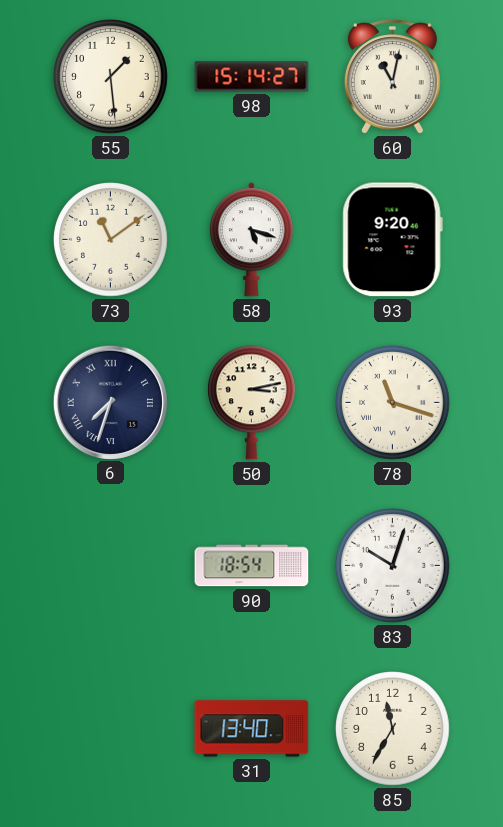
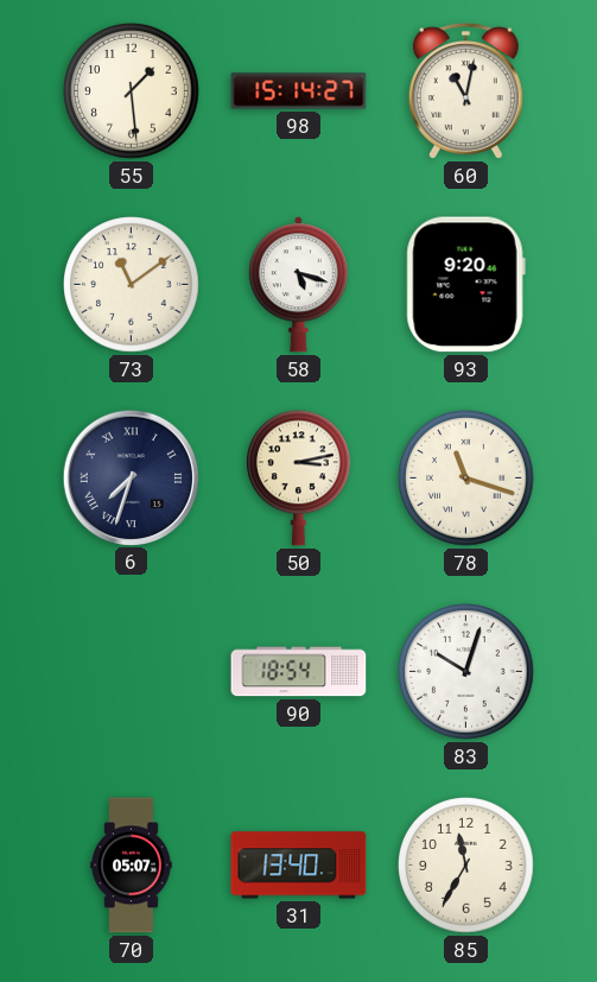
70: none -> 05:07 (132, 866)
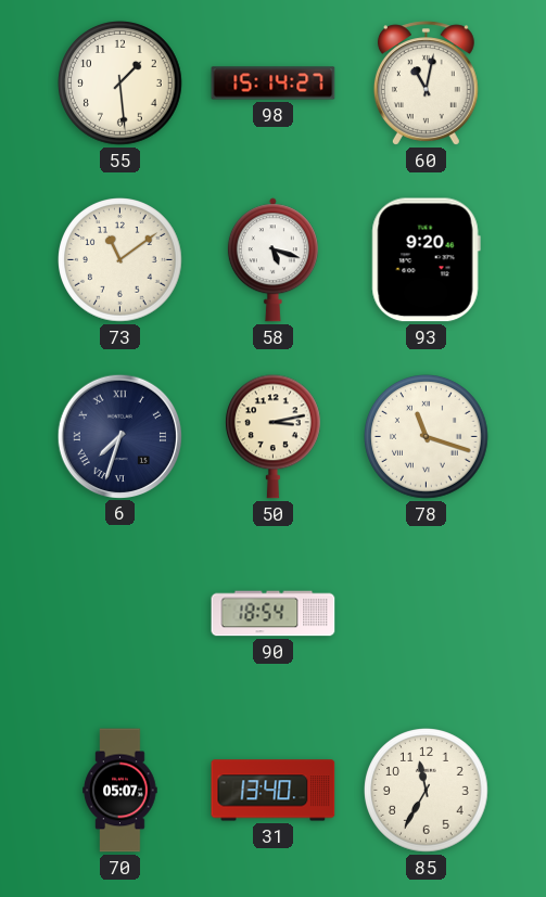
83: 10:03 -> none (466, 672)
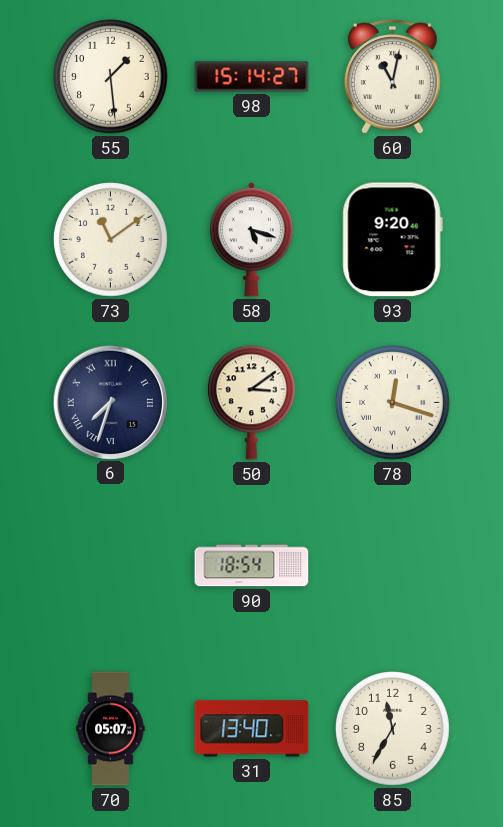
50: 3:13 -> 3:09 (252, 403)
78: 11:18 -> 12:18 (393, 403)
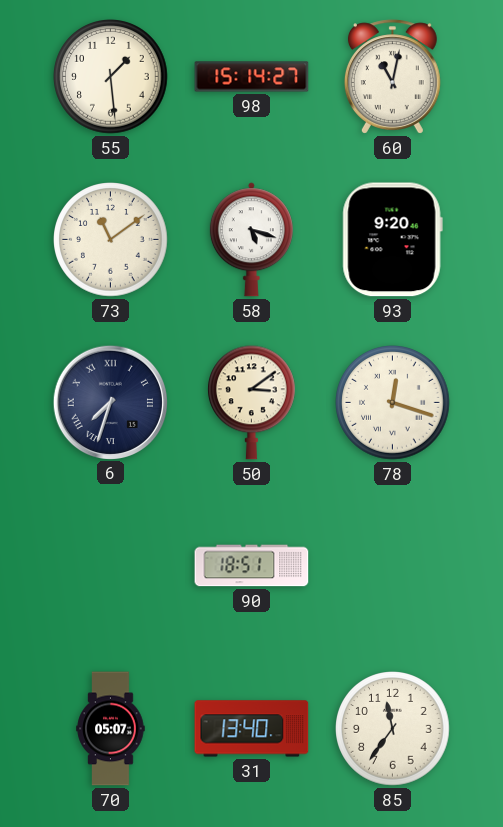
90: 18:54 -> 18:51 (252, 566)
85: 11:35 -> 11:36 (393, 729)
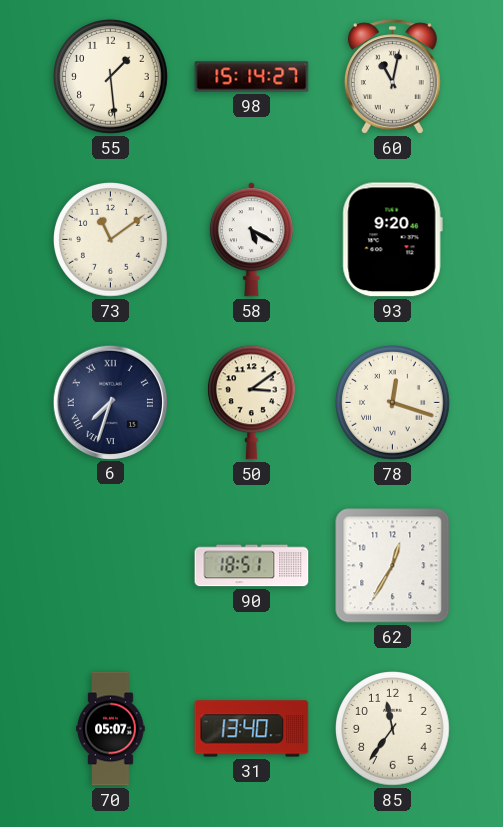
58: 5:18 -> 5:20 (251, 240)
62: none -> 12:35 (393, 566)
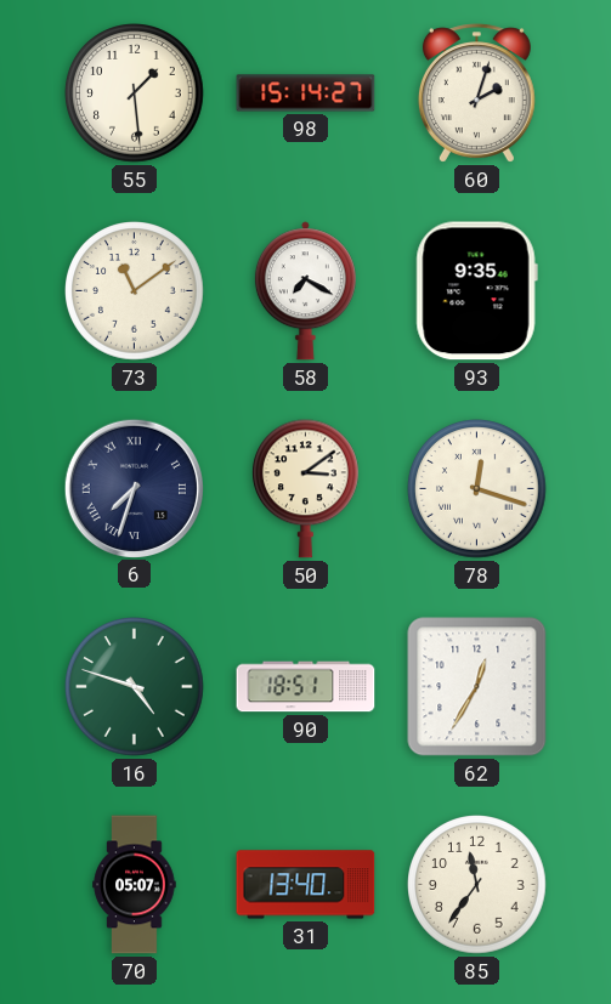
60: 11:02 -> 2:03 (476, 93)
58: 5:20 -> 7:20 (305, 291)
93: 9:20 -> 9:35 (476, 291)
16: none -> 4:48 (135, 687)
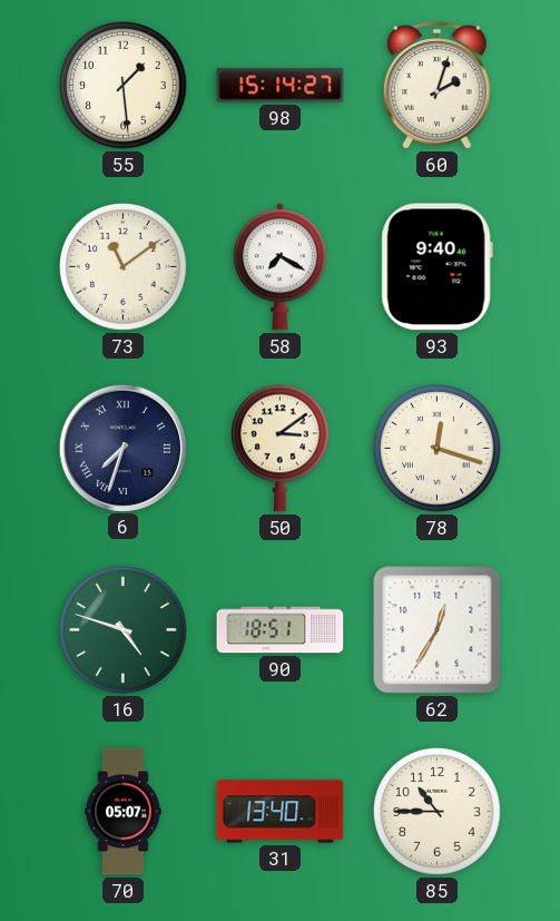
93: 9:35 -> 9:40 (436, 267)
85: 11:36 -> 10:45 (438, 812)
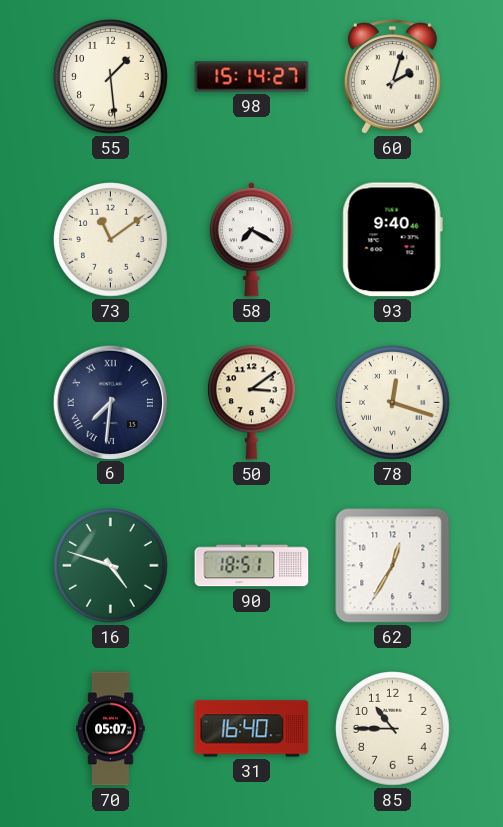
6: 7:33 -> 7:31 (110, 402)
31: 13:40 -> 16:40 (252, 729)
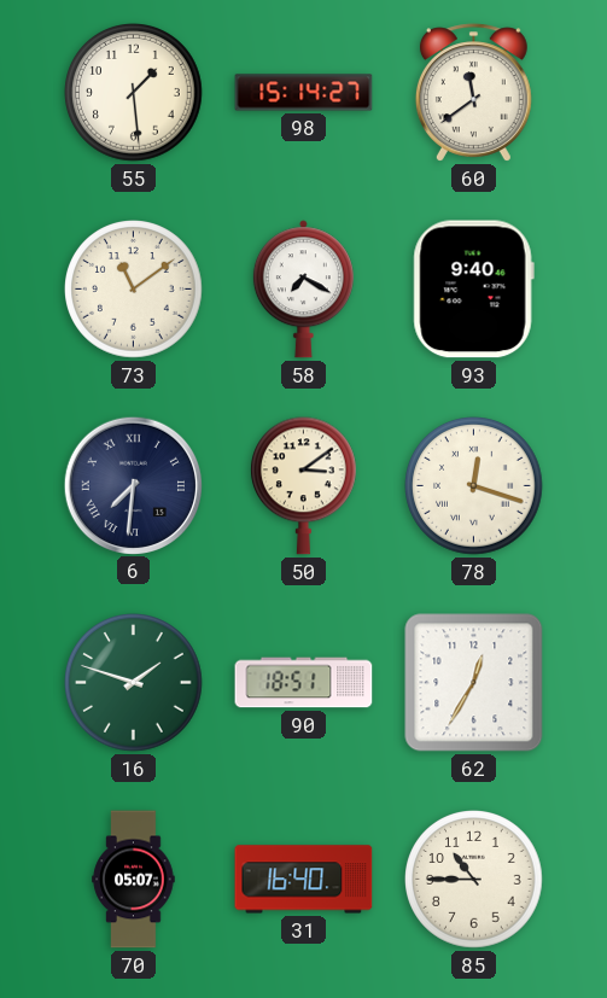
60: 2:03 -> 11:39 (473, 93)
16: 4:48 -> 1:48 (134, 683)
